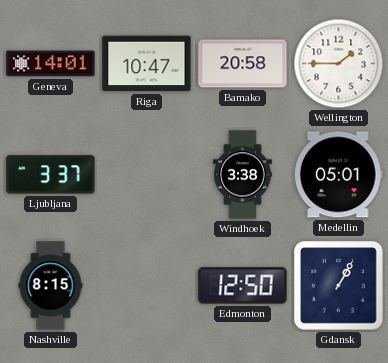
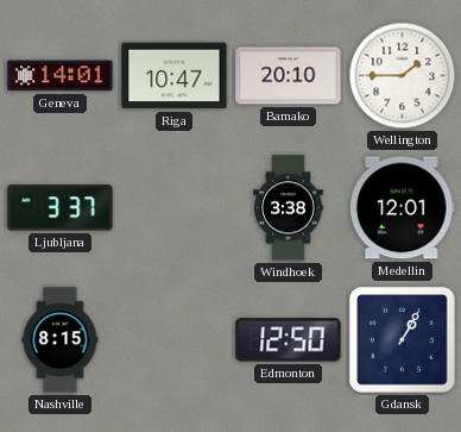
Bamako: 20:58 -> 20:10 (289, 76)
Medellin: 05:01 -> 12:01 (402, 208)
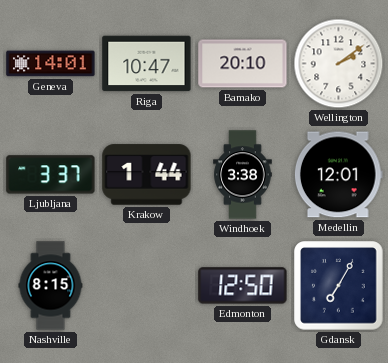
Wellington: 1:45 -> 2:09 (339, 64)
Krakow: none -> 1:44 (147, 175)
Gdansk: 1:05 -> 7:05 (339, 286)
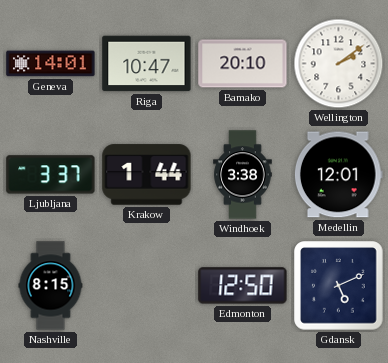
Gdansk: 7:05 -> 5:11 (339, 286)
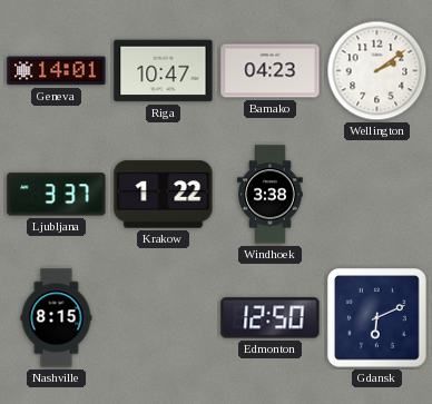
Bamako: 20:10 -> 04:23 (271, 71)
Krakow: 1:44 -> 1:22 (164, 195)
Medellin: 12:01 -> none (338, 175)
Gdansk: 5:11 -> 6:11 (377, 318)
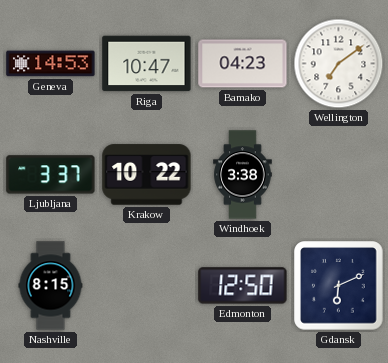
Geneva: 14:01 -> 14:53 (51, 64)
Wellington: 2:09 -> 7:09 (339, 64)
Krakow: 1:22 -> 10:22 (147, 175)
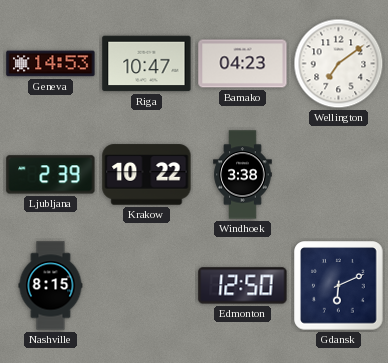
Ljubljana: 3:37 -> 2:39 (51, 175)
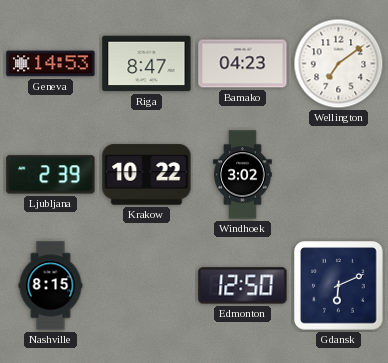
Riga: 10:47 -> 8:47 (147, 64)
Windhoek: 3:38 -> 3:02 (243, 175)
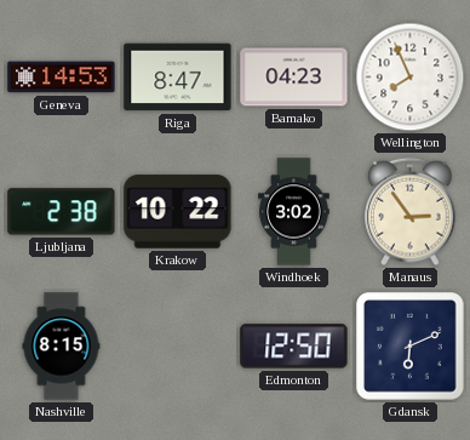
Wellington: 7:09 -> 7:56 (411, 78)
Ljubljana: 2:39 -> 2:38 (62, 212)
Manaus: none -> 2:54 (411, 212)
